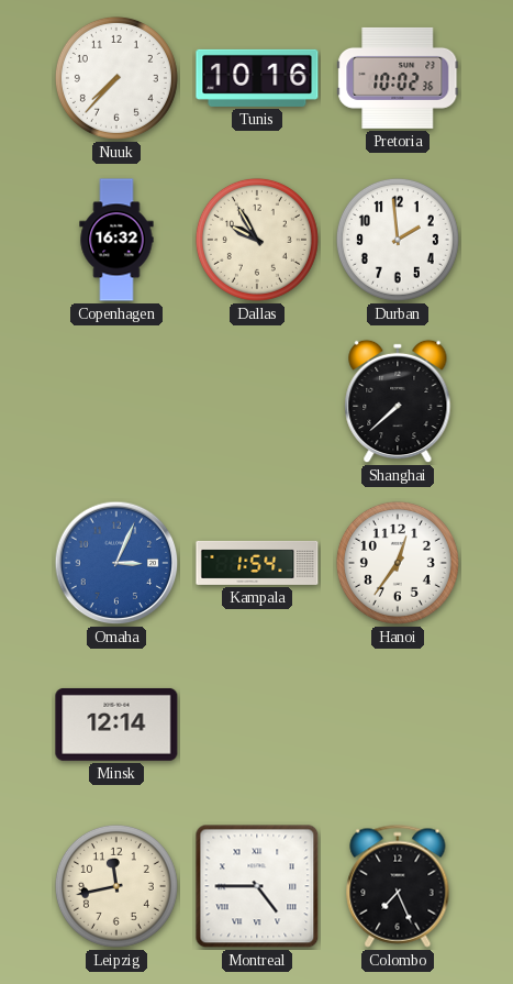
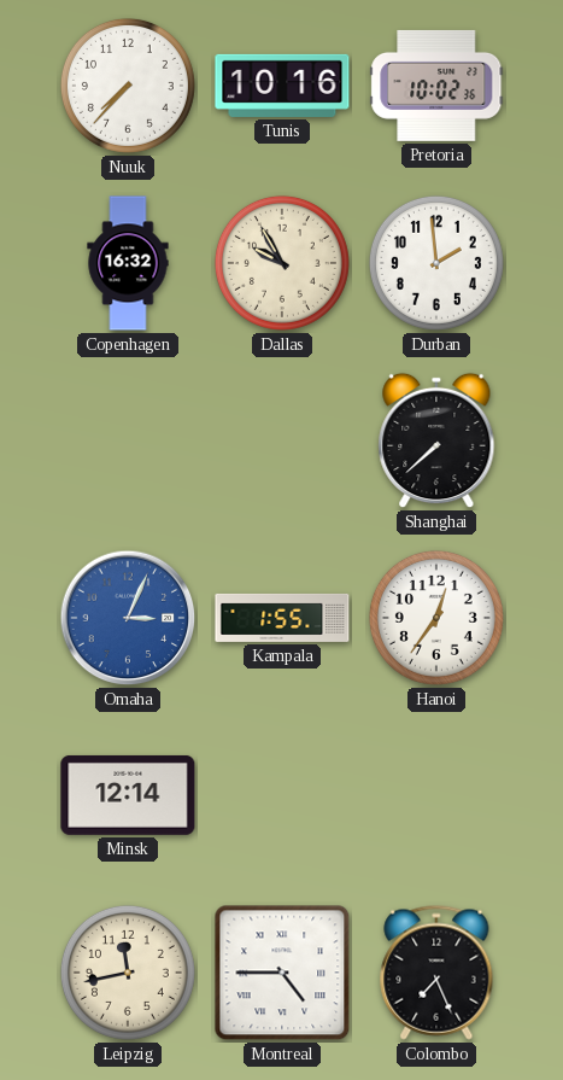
Kampala: 1:54 -> 1:55 (282, 618)
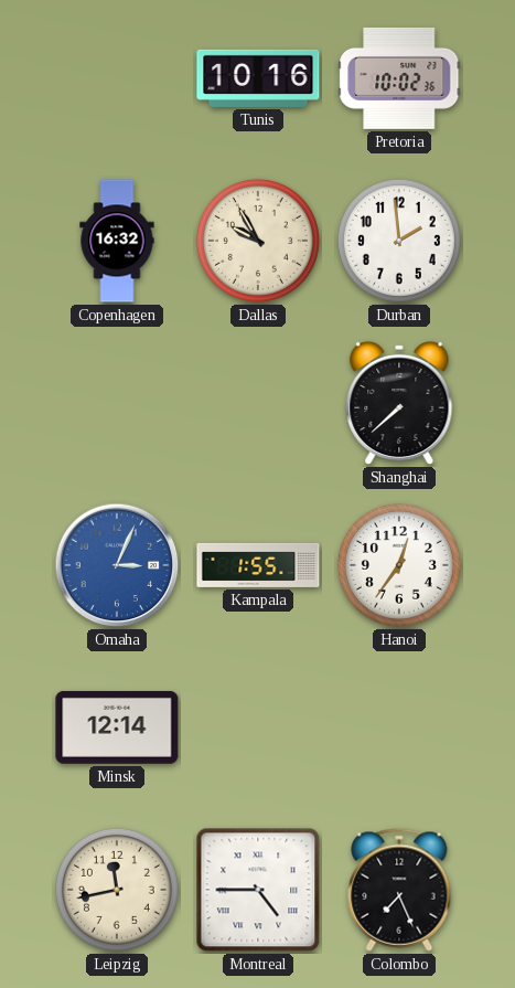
Nuuk: 7:37 -> none (128, 86)
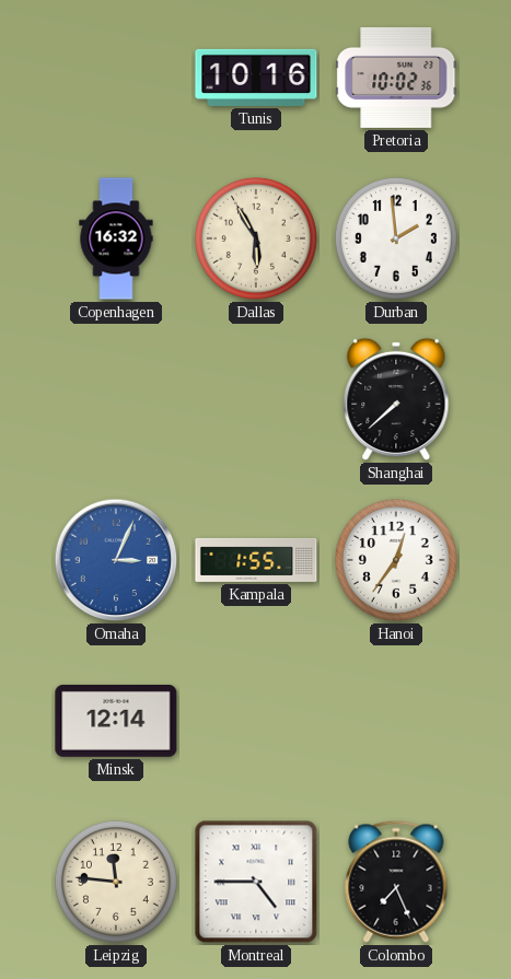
Dallas: 9:55 -> 5:55 (256, 238)
Leipzig: 11:43 -> 11:46 (116, 882)
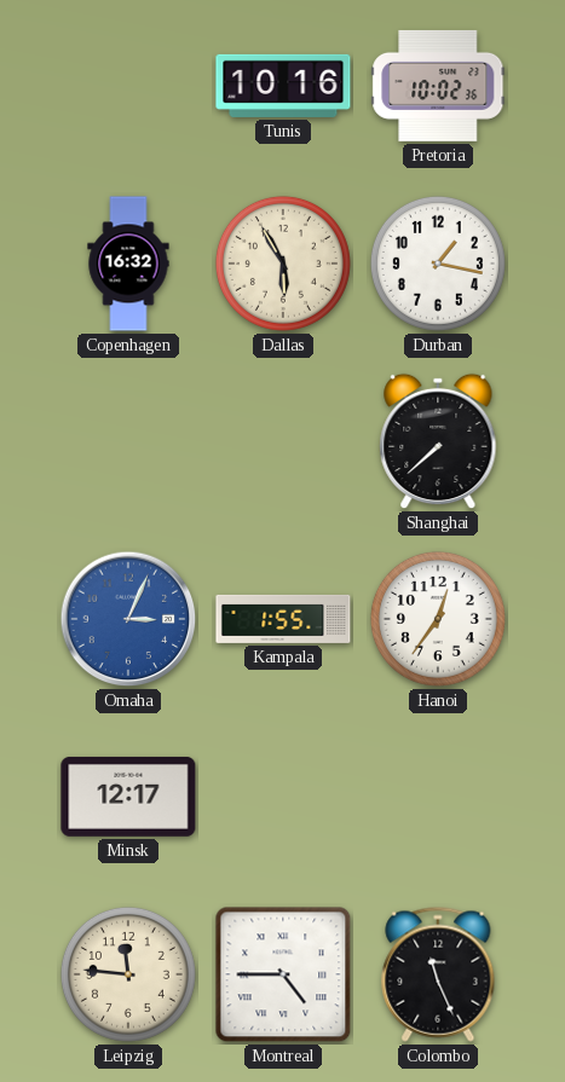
Durban: 1:59 -> 1:17 (438, 264)
Minsk: 12:14 -> 12:17 (128, 797)
Colombo: 7:26 -> 11:26 (438, 974)
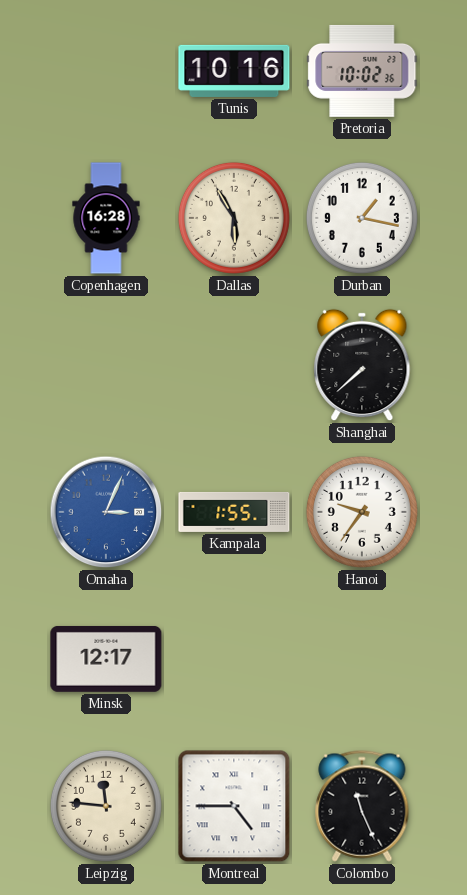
Copenhagen: 16:32 -> 16:28 (106, 218)
Hanoi: 12:36 -> 9:36 (362, 512)
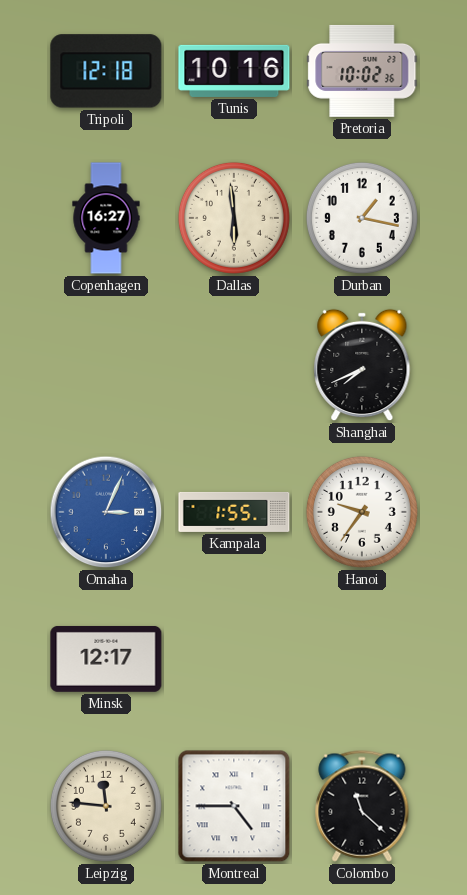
Tripoli: none -> 12:18 (106, 71)
Copenhagen: 16:28 -> 16:27 (106, 218)
Dallas: 5:55 -> 5:59 (234, 218)
Shanghai: 7:38 -> 7:41 (362, 365)
Colombo: 11:26 -> 11:22 (362, 806)
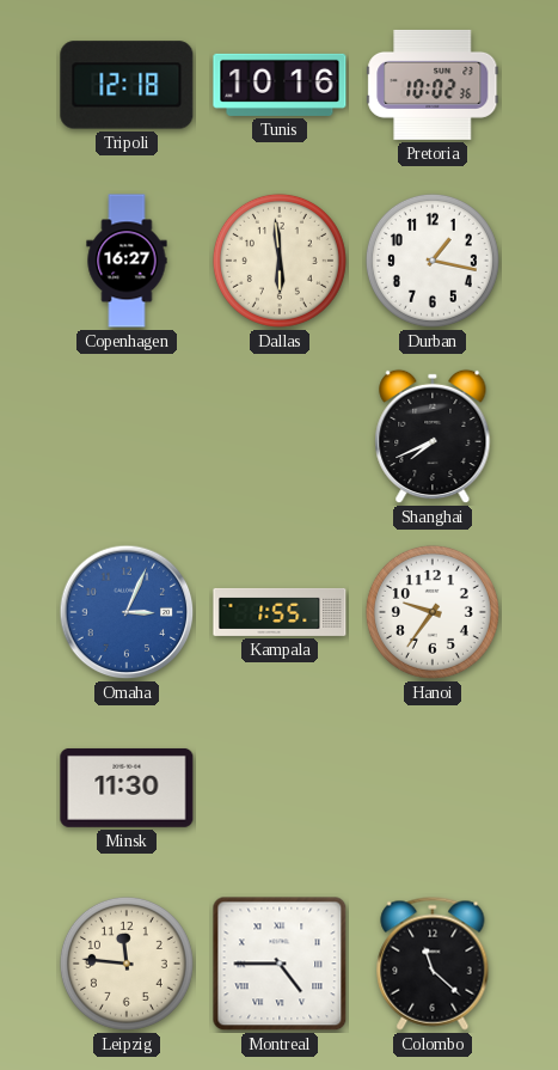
Minsk: 12:17 -> 11:30 (127, 788)
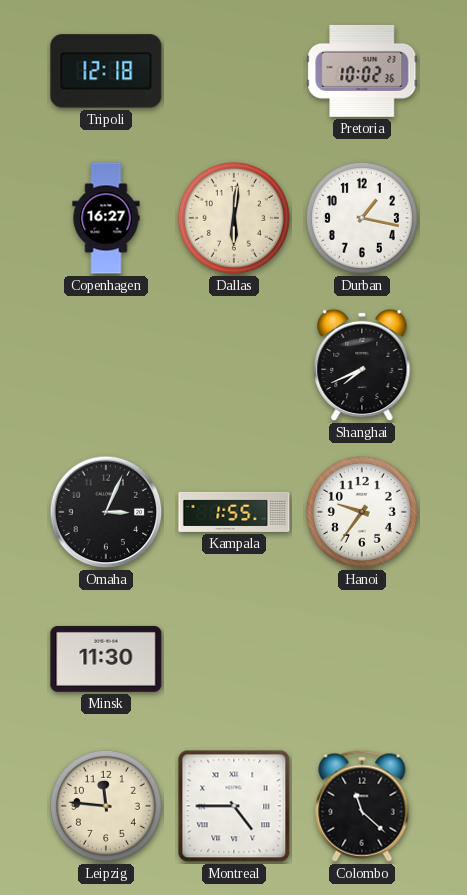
Tunis: 10:16 -> none (280, 85)
Dallas: 5:59 -> 6:01 (234, 218)
Omaha dial: blue -> black (106, 512)
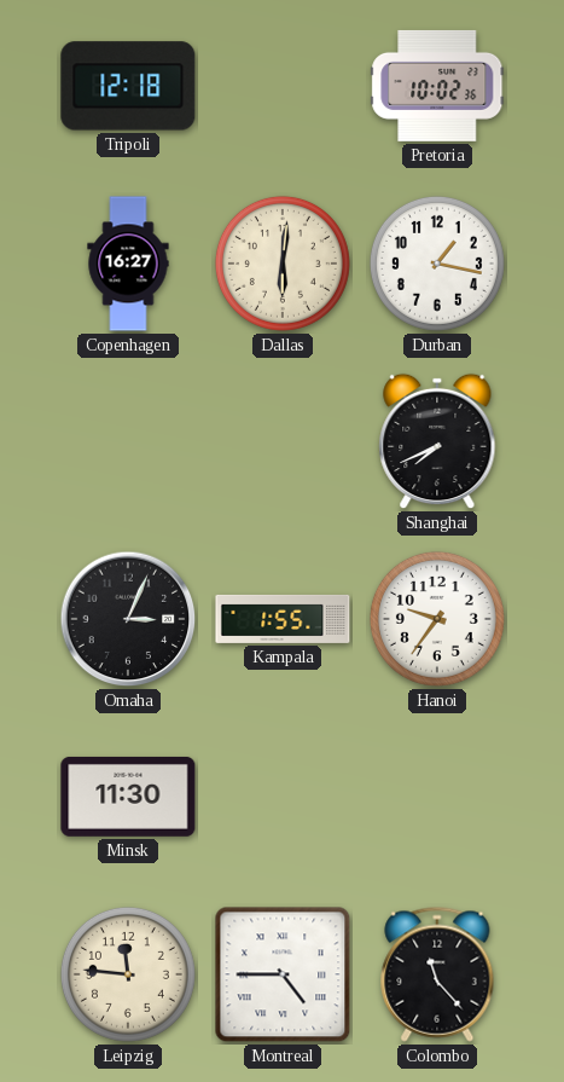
Colombo: 11:22 -> 11:23 (437, 974)
